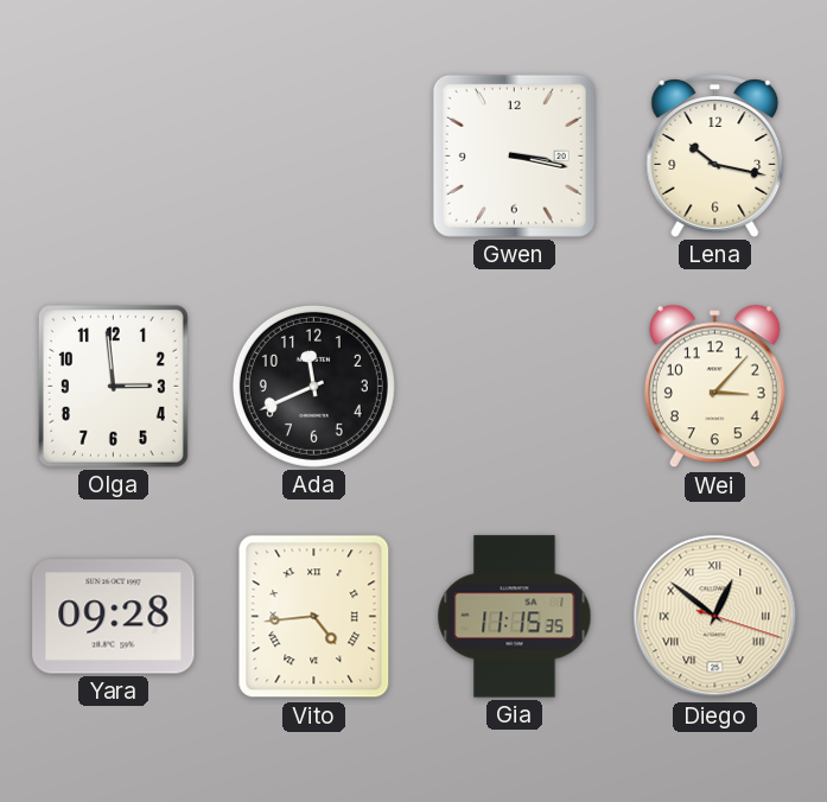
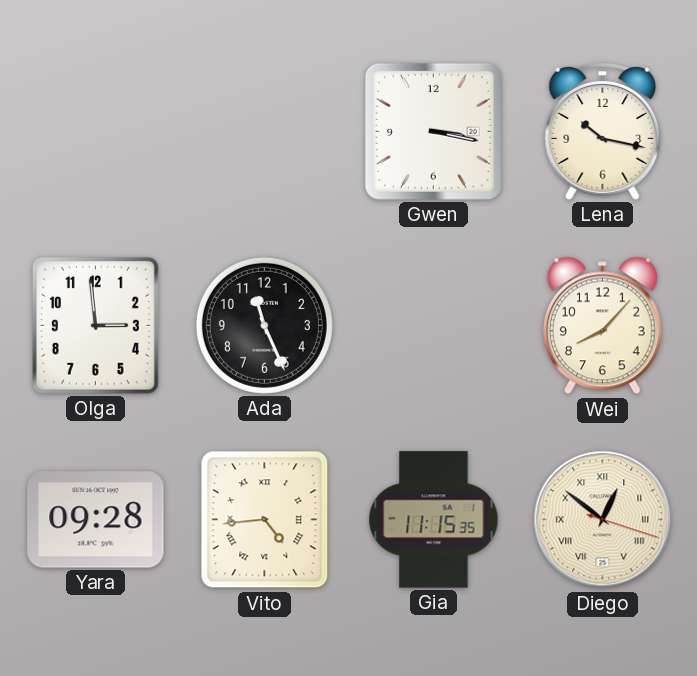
Ada: 11:41 -> 11:26 (264, 325)
Wei: 3:07 -> 8:07 (602, 326)
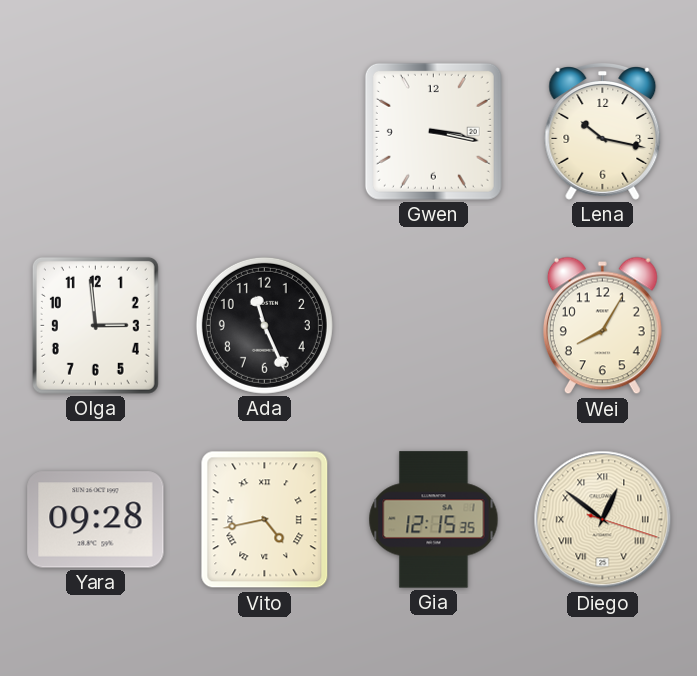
Wei: 8:07 -> 8:05 (602, 326)
Vito: 4:44 -> 4:43 (265, 520)
Gia: 11:15 -> 12:15 (434, 520)
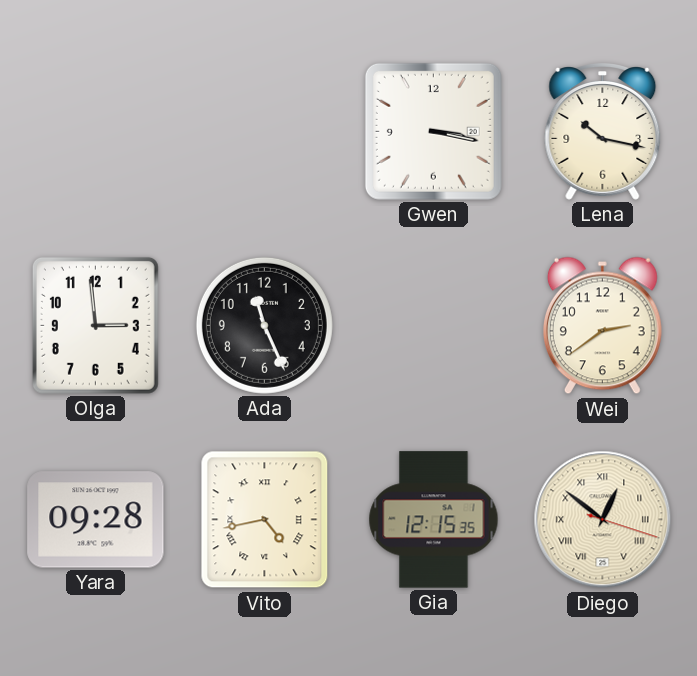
Wei: 8:05 -> 2:39 (602, 326)
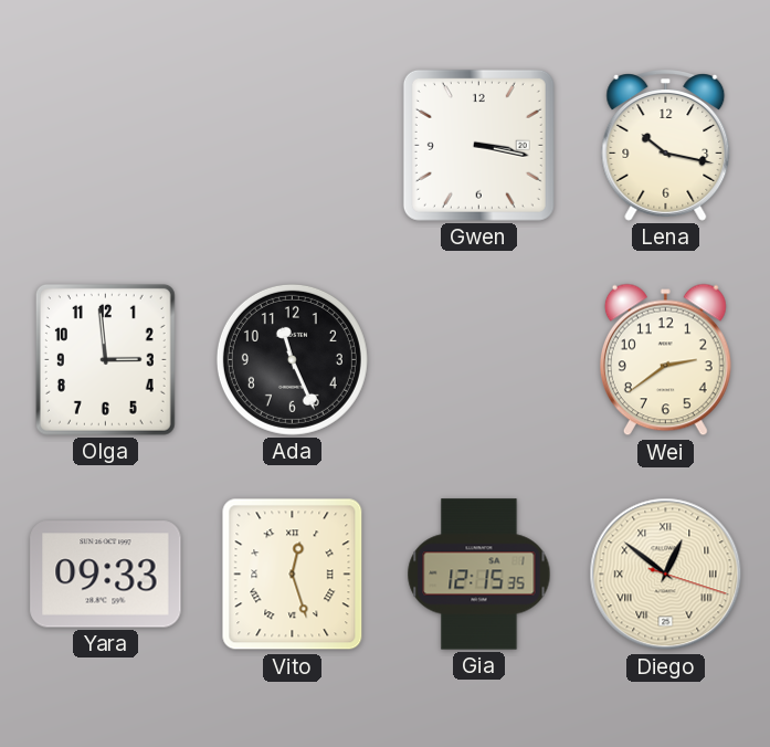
Yara: 09:28 -> 09:33 (106, 575)
Vito: 4:43 -> 12:27 (293, 575)
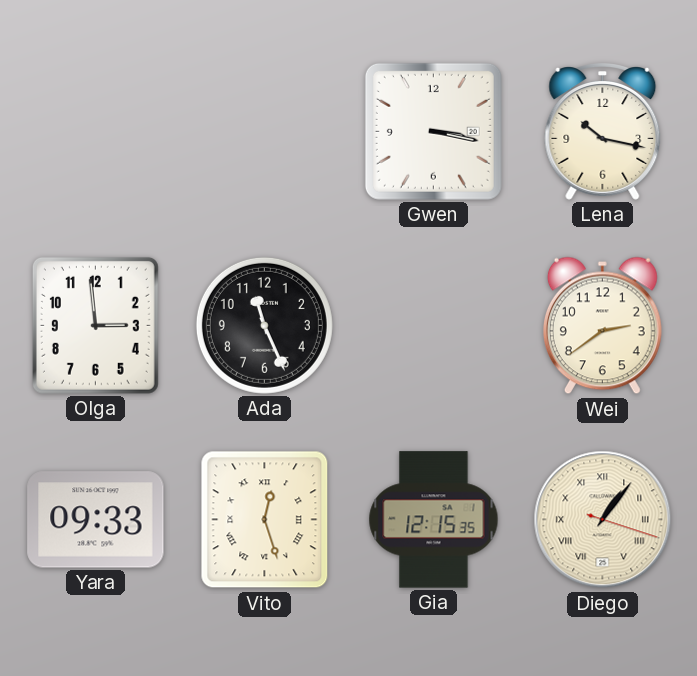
Diego: 12:51 -> 1:06 (603, 520)
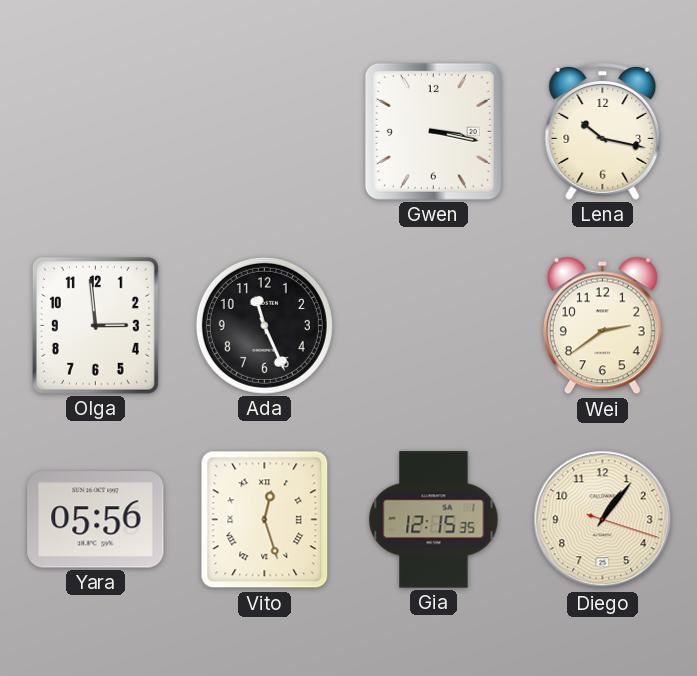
Yara: 09:33 -> 05:56 (96, 520)
Diego numerals: Roman -> Arabic (603, 520)
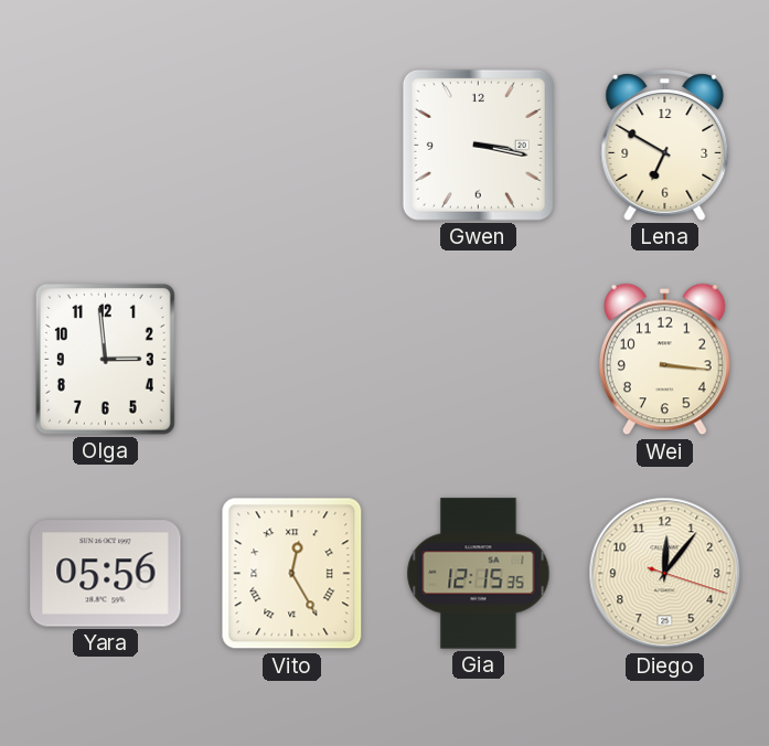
Lena: 10:17 -> 6:50 (665, 146)
Ada: 11:26 -> none (264, 325)
Wei: 2:39 -> 3:16 (664, 360)
Vito: 12:27 -> 12:25 (292, 574)
Diego: 1:06 -> 12:06 (665, 574)
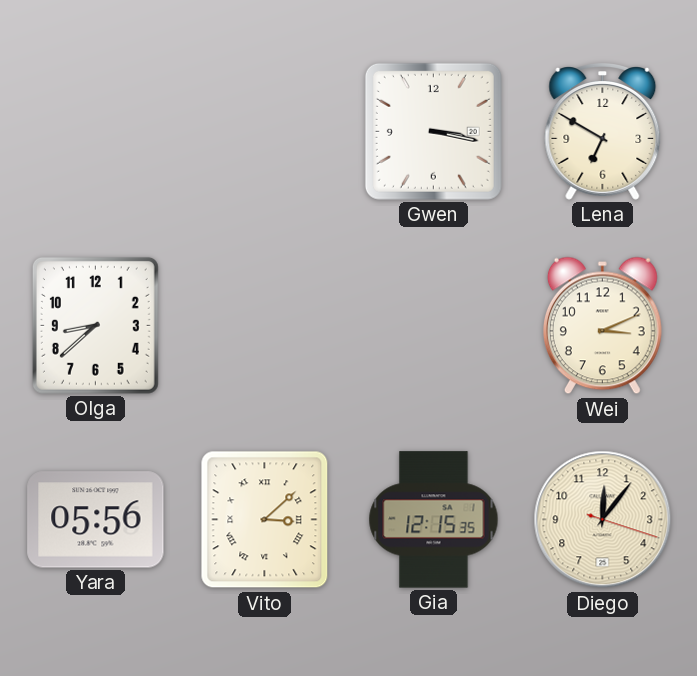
Olga: 2:59 -> 8:38 (95, 325)
Wei: 3:16 -> 3:11 (602, 326)
Vito: 12:25 -> 3:08 (265, 520)
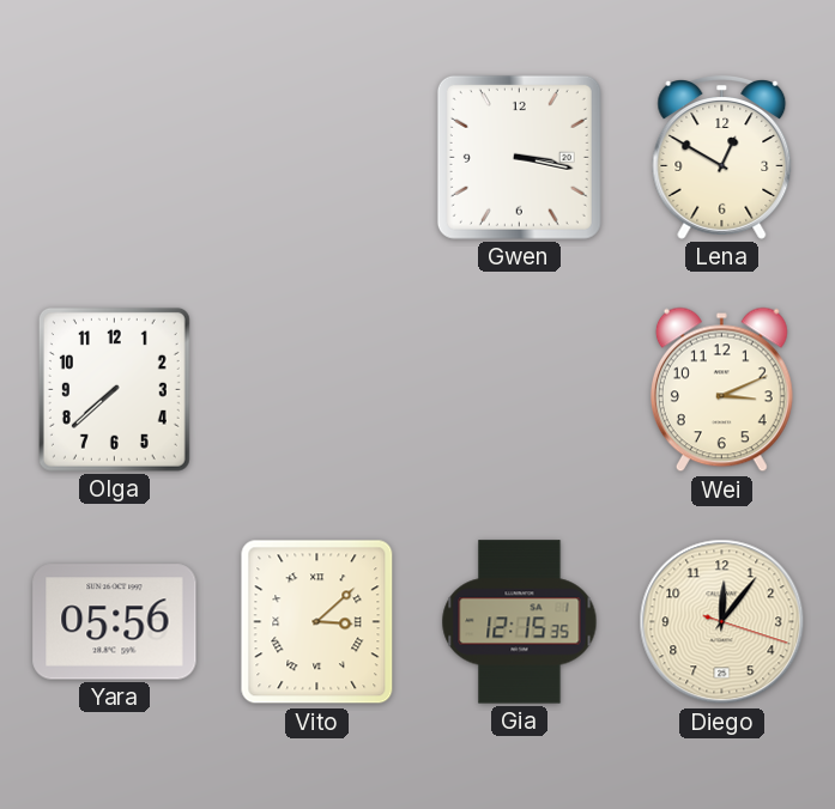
Lena: 6:50 -> 12:50 (722, 158)
Olga: 8:38 -> 7:38 (114, 389)
